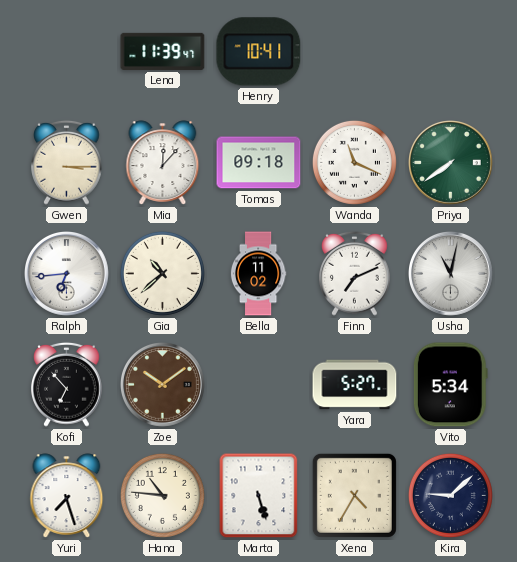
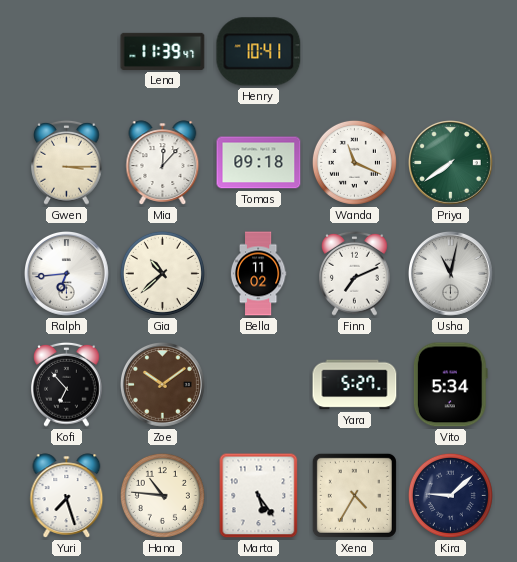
Marta: 5:27 -> 5:24 (259, 496)
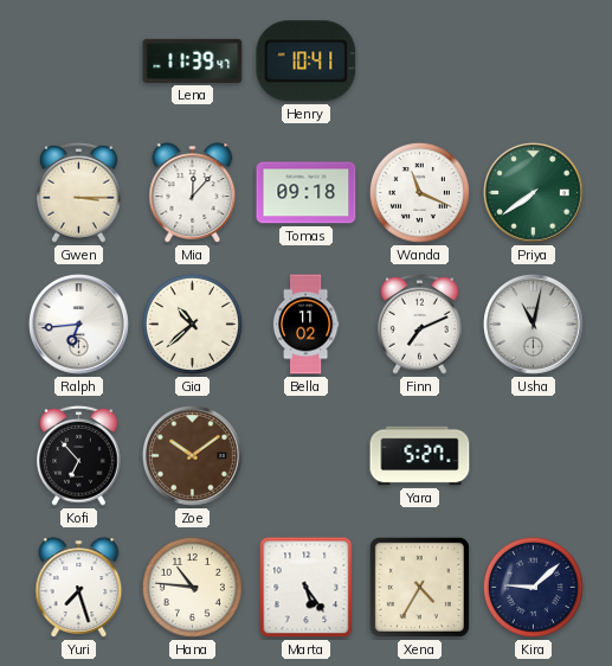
Vito: 5:34 -> none (450, 385)
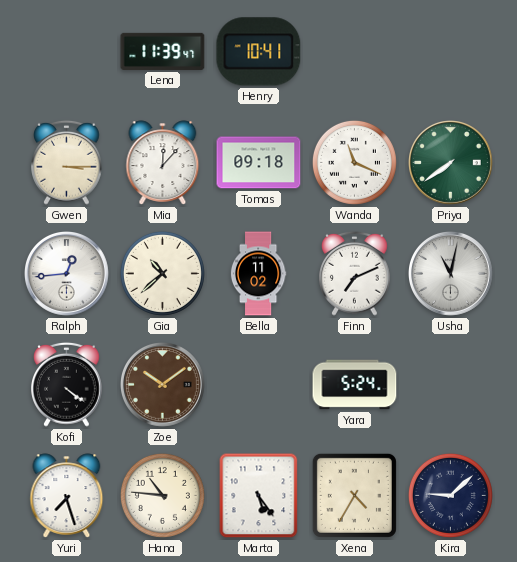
Ralph: 6:44 -> 12:44 (67, 274)
Kofi: 6:53 -> 4:21 (67, 384)
Yara: 5:27 -> 5:24 (355, 385)
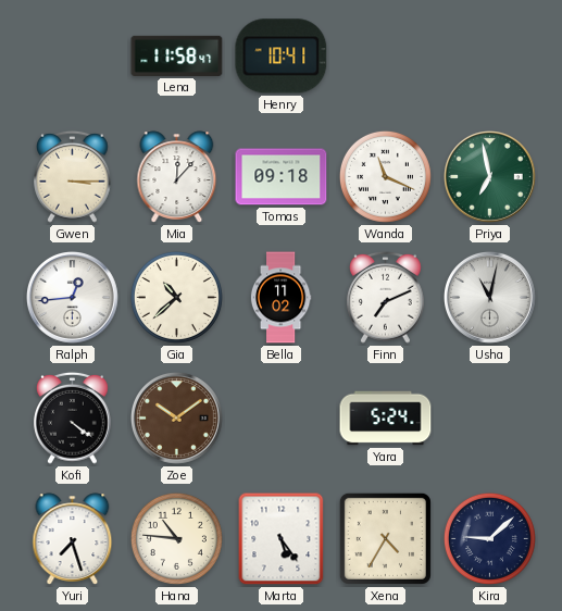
Lena: 11:39 -> 11:58 (177, 55)
Priya: 7:39 -> 6:58 (490, 177)
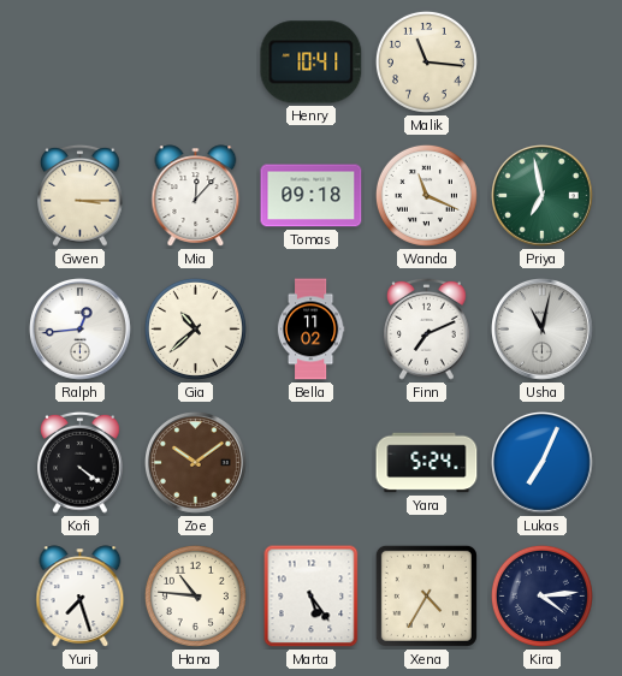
Lena: 11:58 -> none (177, 55)
Malik: none -> 11:16 (426, 61)
Lukas: none -> 7:04 (543, 463)
Kira: 9:08 -> 4:14 (541, 595)
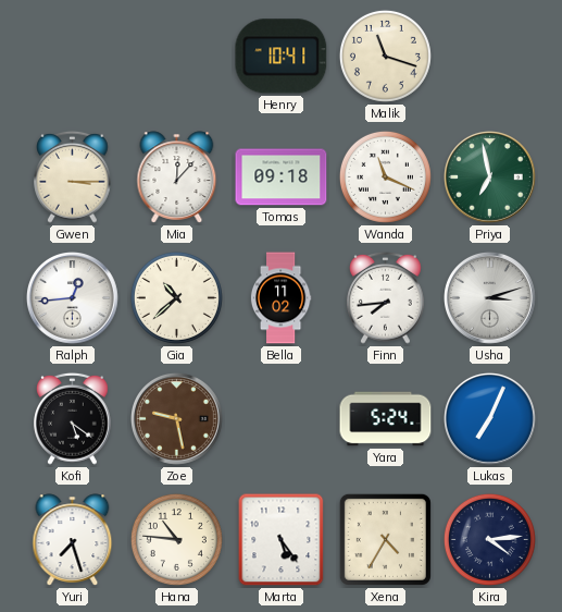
Malik: 11:16 -> 11:18 (385, 56)
Finn: 7:11 -> 7:44 (386, 297)
Usha: 11:02 -> 3:12 (490, 298)
Kofi: 4:21 -> 5:21 (73, 418)
Zoe: 10:09 -> 9:28 (177, 419)
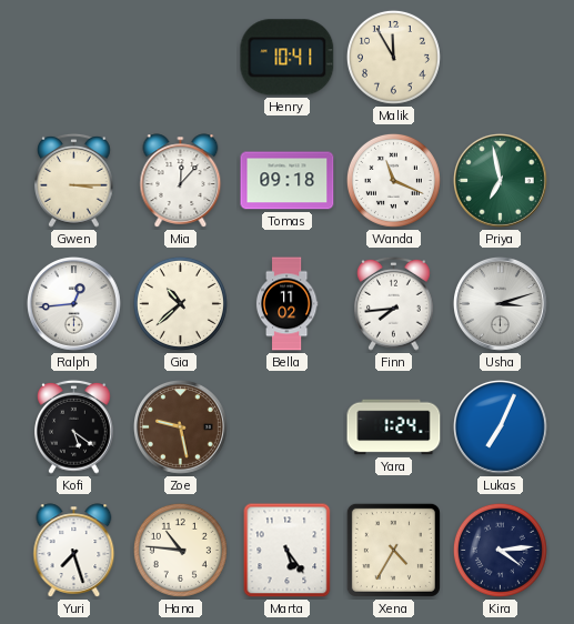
Malik: 11:18 -> 11:55 (393, 57)
Yara: 5:24 -> 1:24 (394, 427)
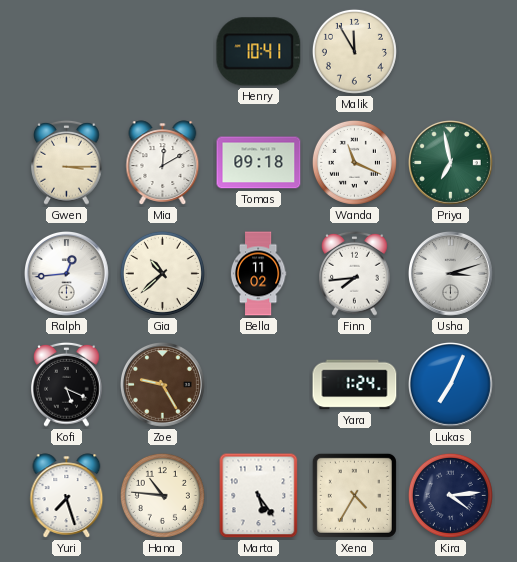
Mia: 12:07 -> 12:10 (163, 163)
Kofi: 5:21 -> 5:19 (67, 384)
Zoe: 9:28 -> 9:25 (163, 385)
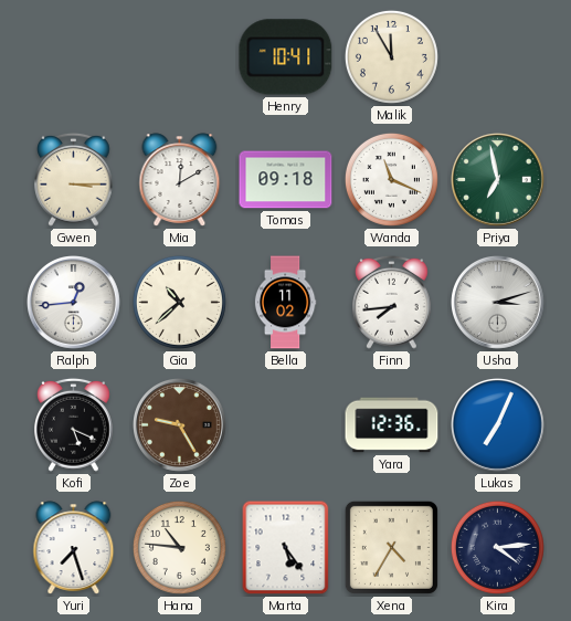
Yara: 1:24 -> 12:36 (392, 425)
